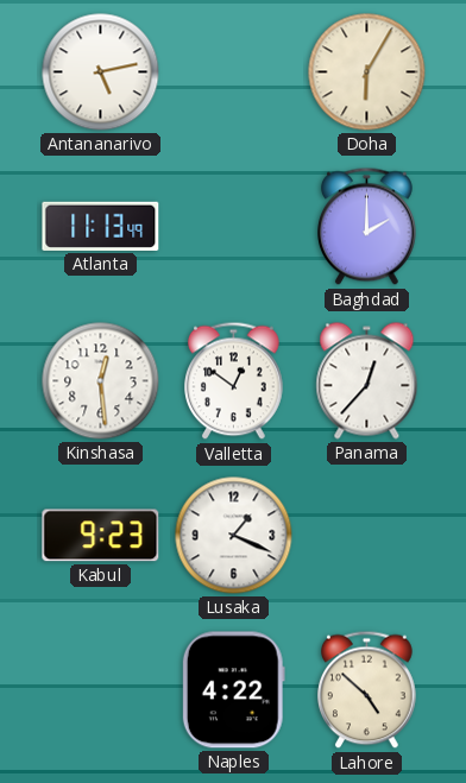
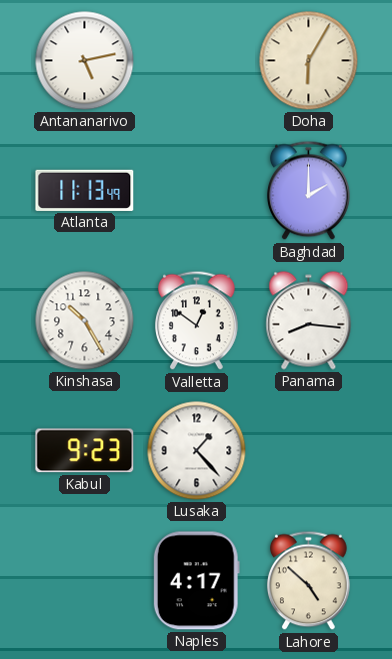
Kinshasa: 12:29 -> 10:25 (85, 321)
Panama: 12:37 -> 8:16 (309, 321)
Lusaka: 1:19 -> 1:23 (197, 451)
Naples: 4:22 -> 4:17 (196, 581)
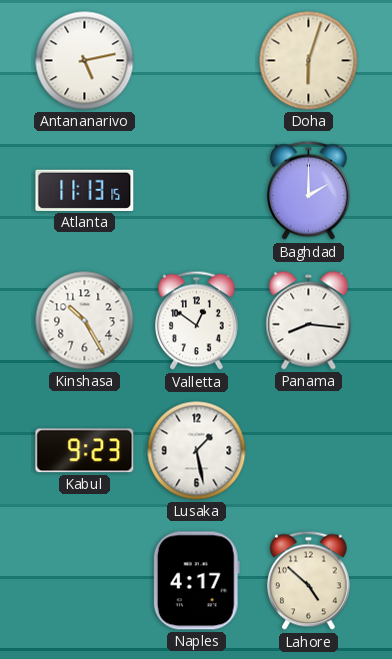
Doha: 6:05 -> 6:03 (309, 61)
Atlanta: 11:13:49 -> 11:13:15 (85, 190)
Lusaka: 1:23 -> 1:28 (197, 451)
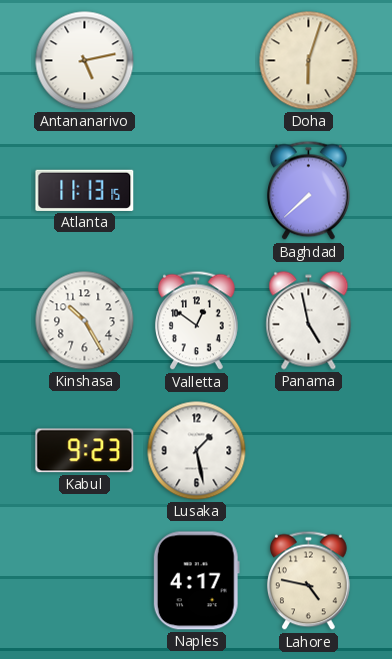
Baghdad: 2:00 -> 7:38 (309, 191)
Panama: 8:16 -> 4:58 (309, 321)
Lahore: 4:52 -> 4:47 (309, 581)
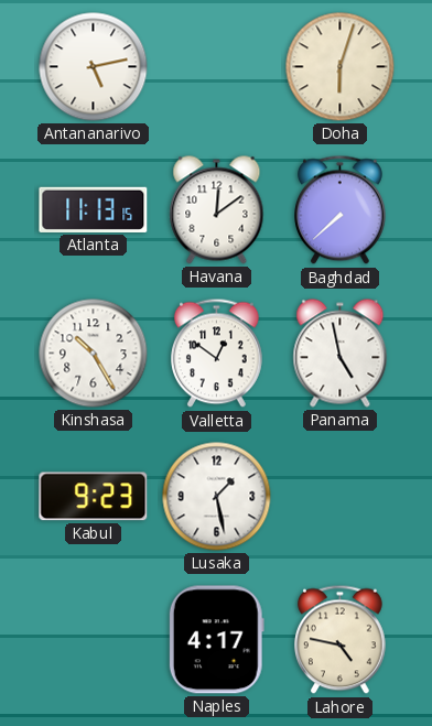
Havana: none -> 12:09 (217, 210)
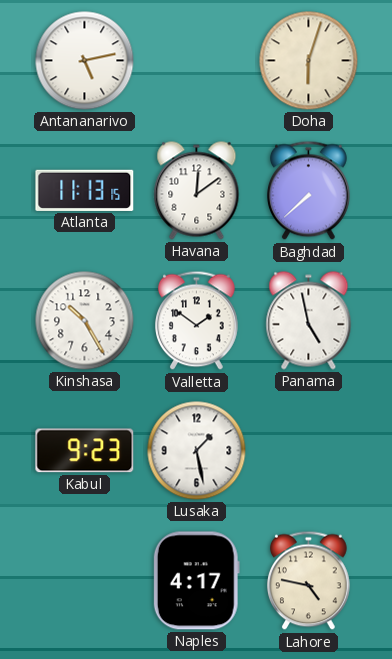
Valletta: 12:51 -> 1:51 (197, 321)
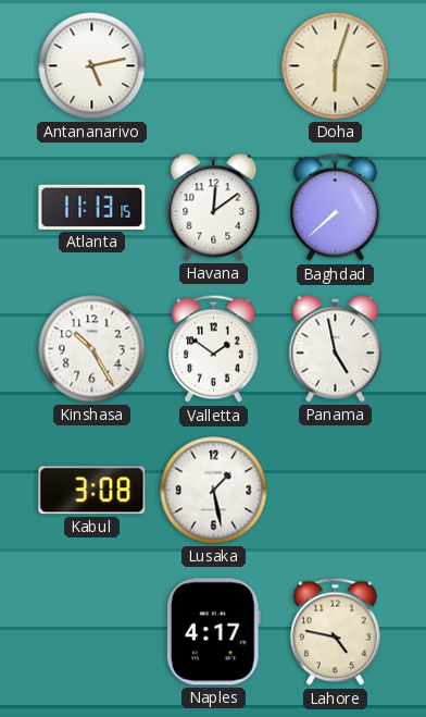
Kabul: 9:23 -> 3:08 (92, 491)
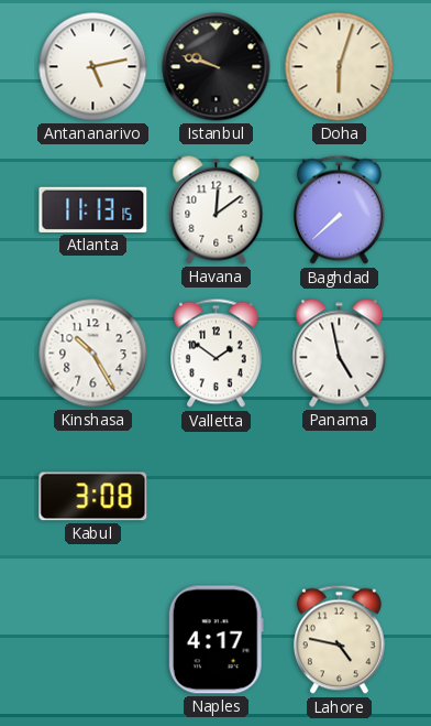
Istanbul: none -> 9:48 (217, 67)
Lusaka: 1:28 -> none (214, 491)
